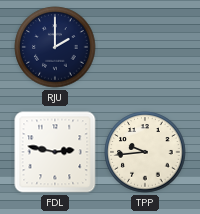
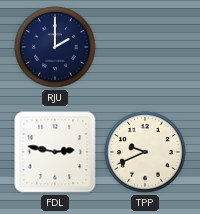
TPP: 9:44 -> 9:41 (145, 152)
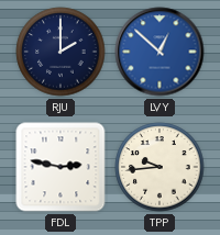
LVY: none -> 12:52 (159, 52)
TPP: 9:41 -> 9:44 (159, 167)
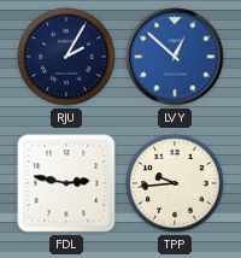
RJU: 2:00 -> 2:05 (66, 57)
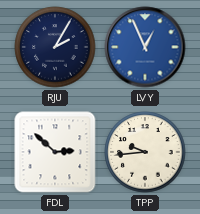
LVY: 12:52 -> 12:56 (145, 47)
FDL: 2:47 -> 2:52 (55, 152)
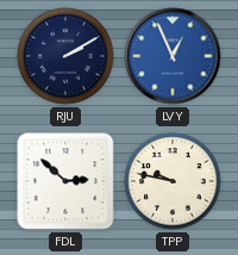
RJU: 2:05 -> 2:10 (65, 56)
TPP: 9:44 -> 9:47 (173, 181)
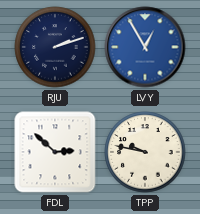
RJU: 2:10 -> 2:12 (55, 47)
LVY: 12:56 -> 12:55 (145, 47)
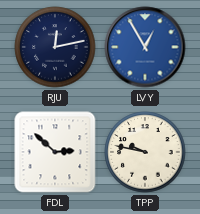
RJU: 2:12 -> 12:13 (55, 47)
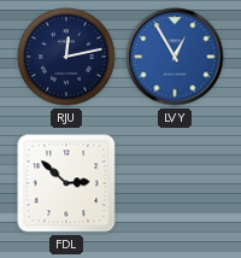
TPP: 9:47 -> none (145, 152)
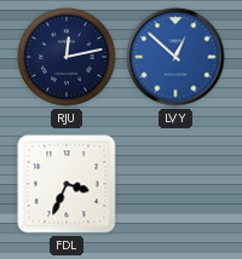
LVY: 12:55 -> 12:52 (175, 57)
FDL: 2:52 -> 3:34 (67, 184)
